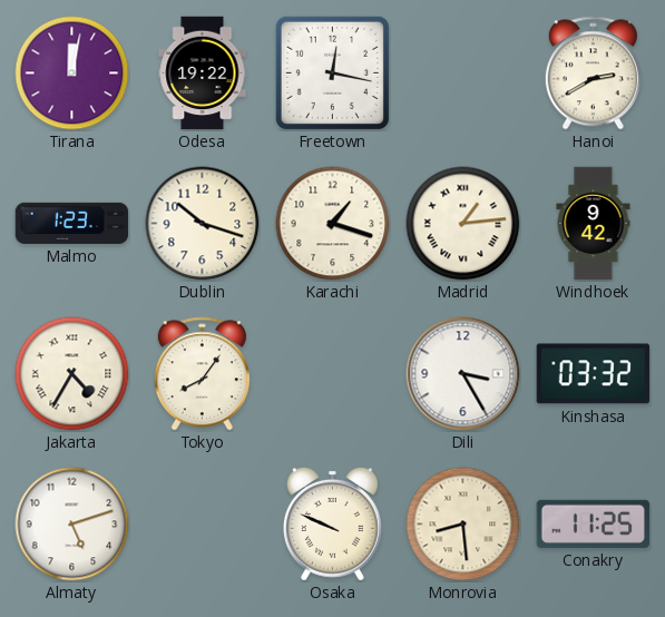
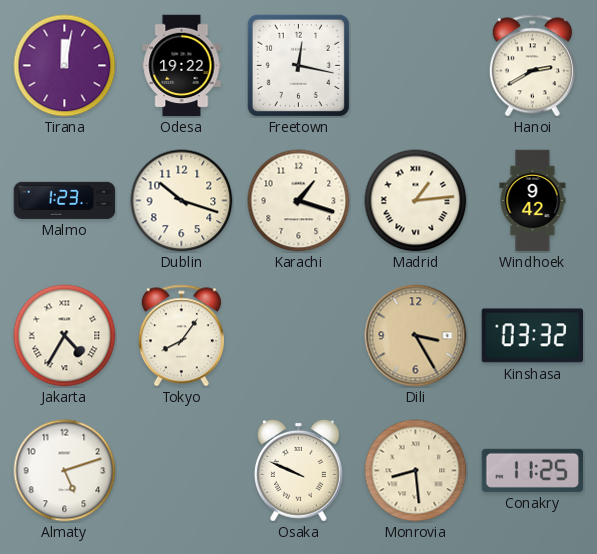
Dili dial: white -> champagne (416, 336)
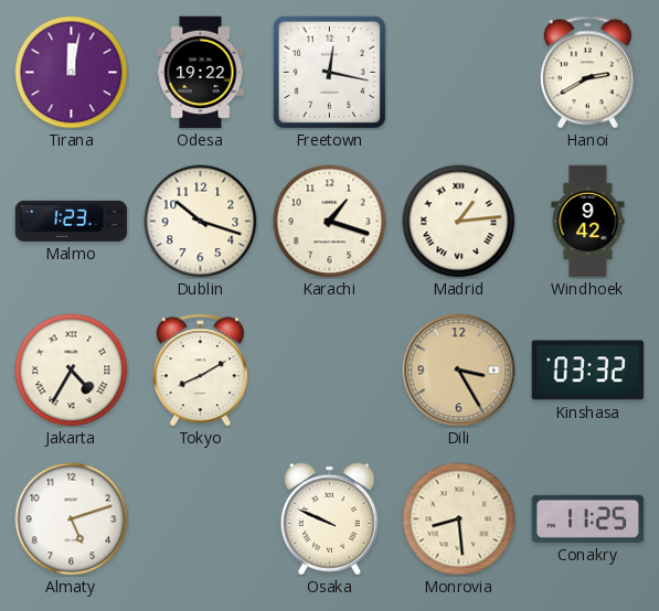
Tokyo: 8:06 -> 8:10 (200, 371)
